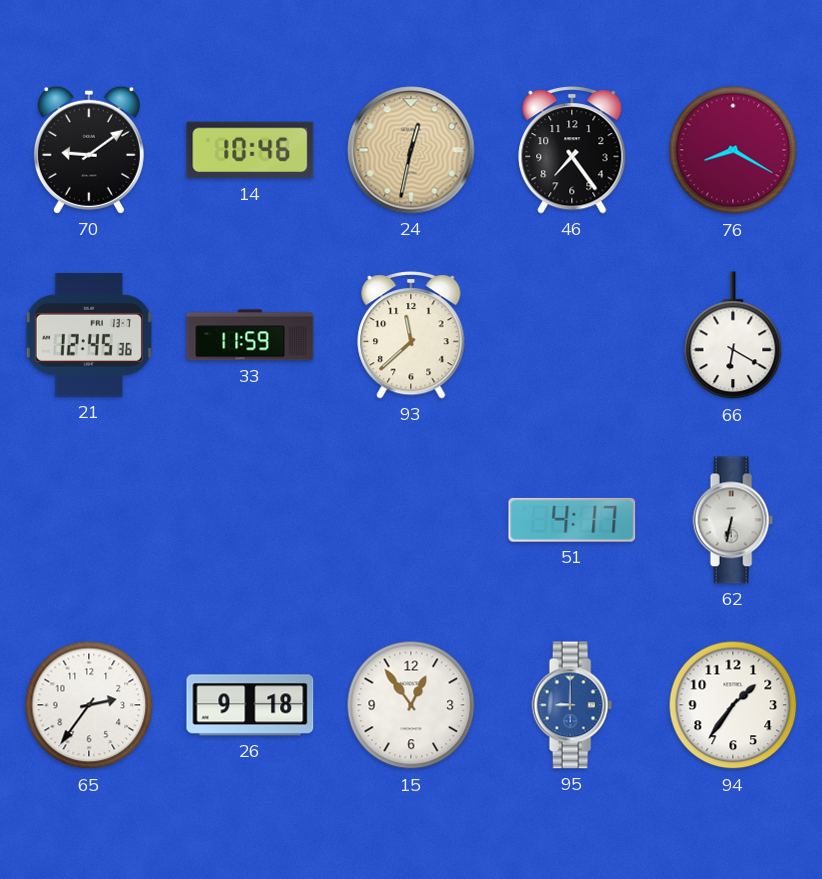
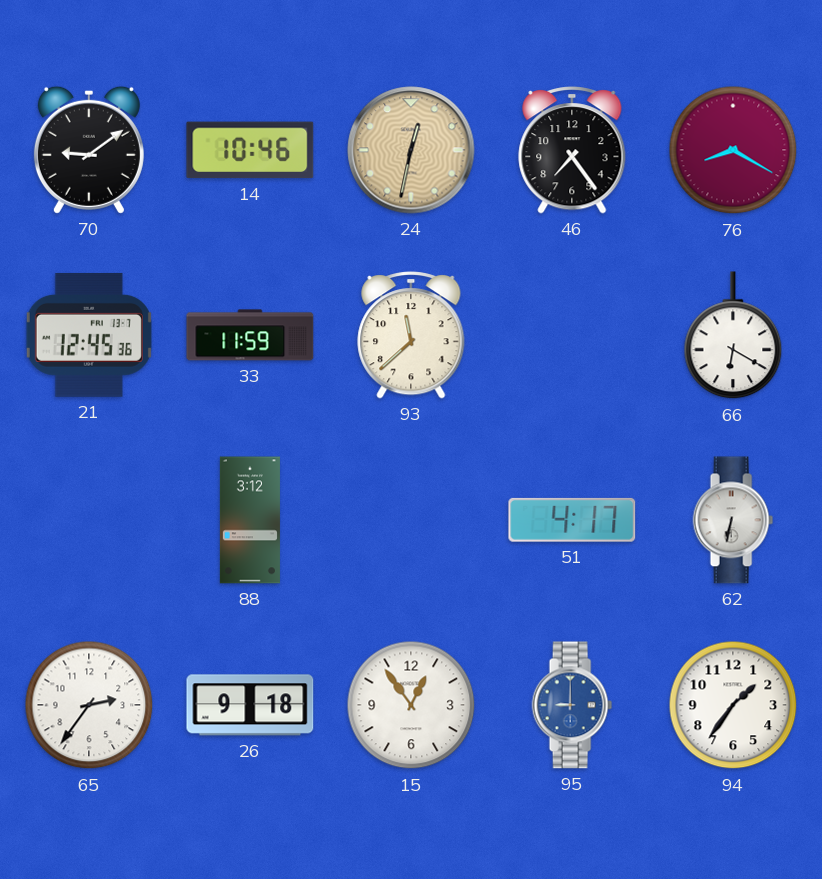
88: none -> 3:12 (250, 520)
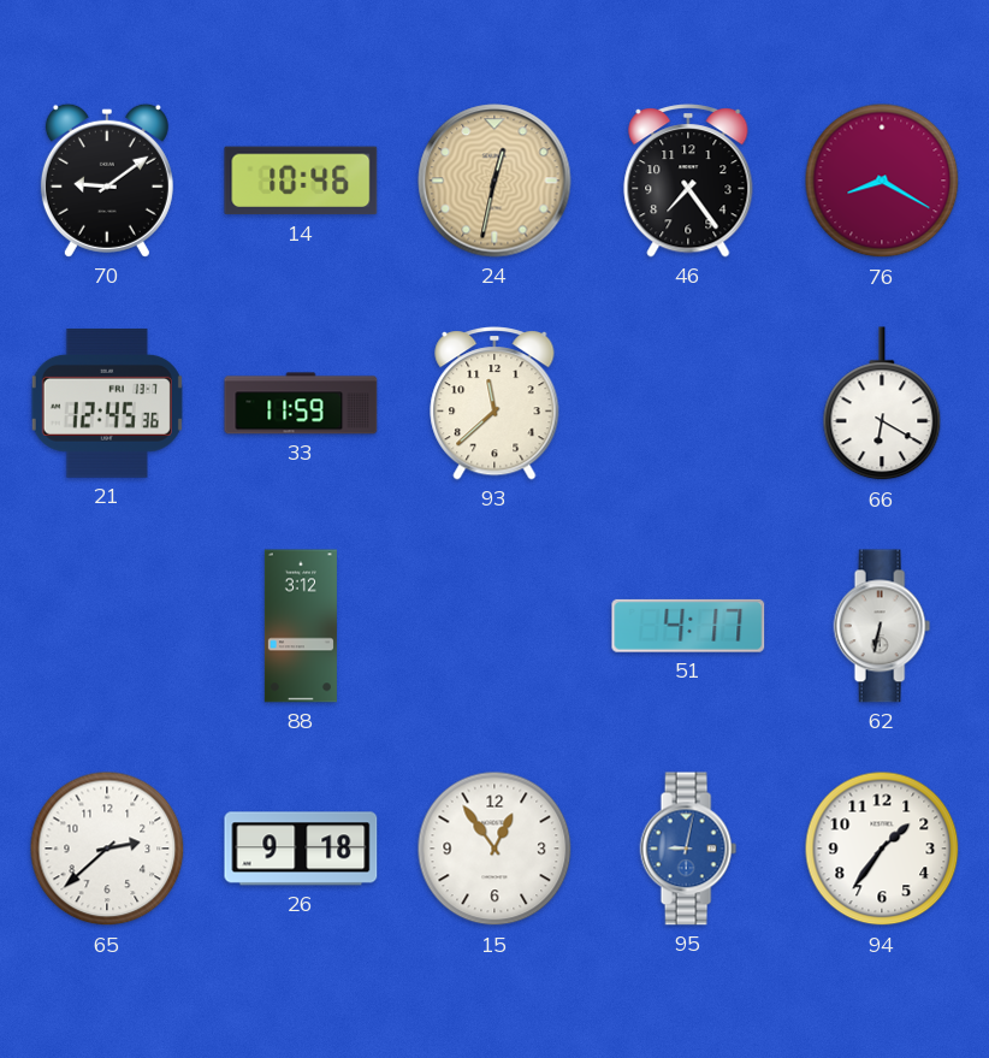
65: 2:36 -> 2:38 (107, 849)
95: 9:00 -> 9:02 (688, 849)
